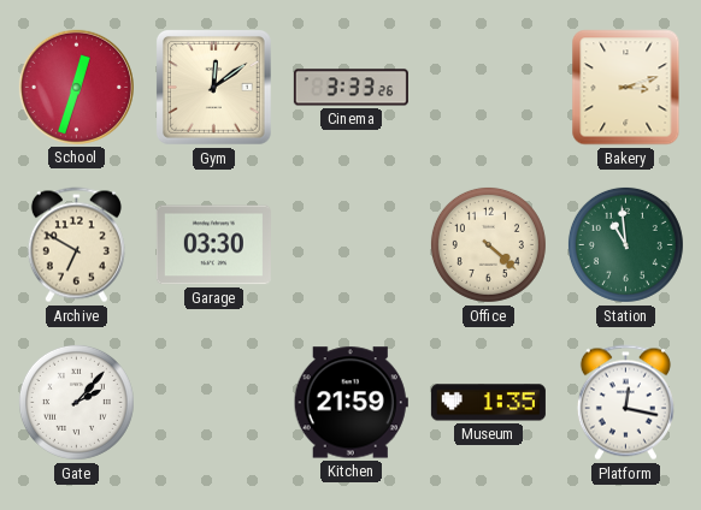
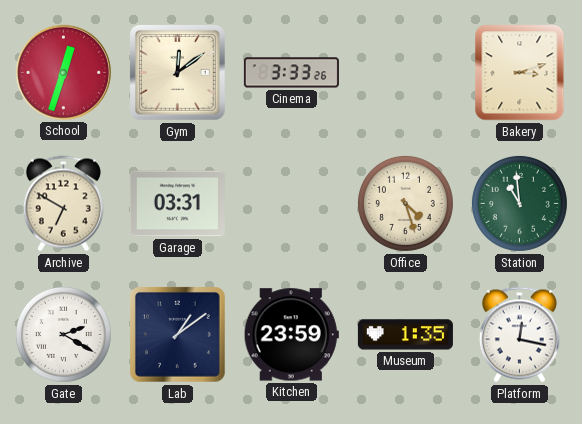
Garage: 03:30 -> 03:31 (177, 204)
Office: 4:22 -> 4:27 (405, 203)
Gate: 2:07 -> 2:20 (63, 334)
Lab: none -> 1:09 (177, 334)
Kitchen: 21:59 -> 23:59 (291, 335)
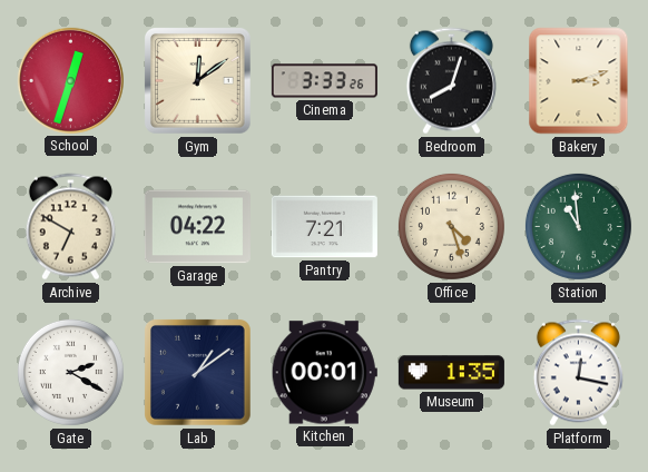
Bedroom: none -> 8:03 (451, 81)
Garage: 03:31 -> 04:22 (197, 227)
Pantry: none -> 7:21 (324, 227)
Kitchen: 23:59 -> 00:01 (324, 373)
